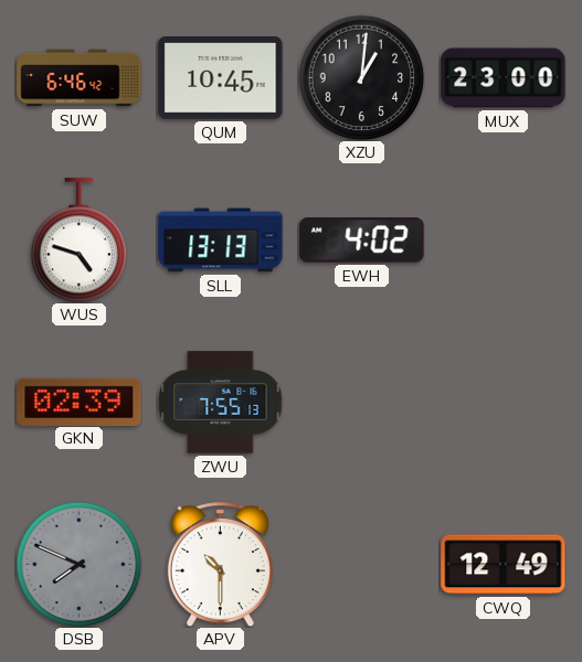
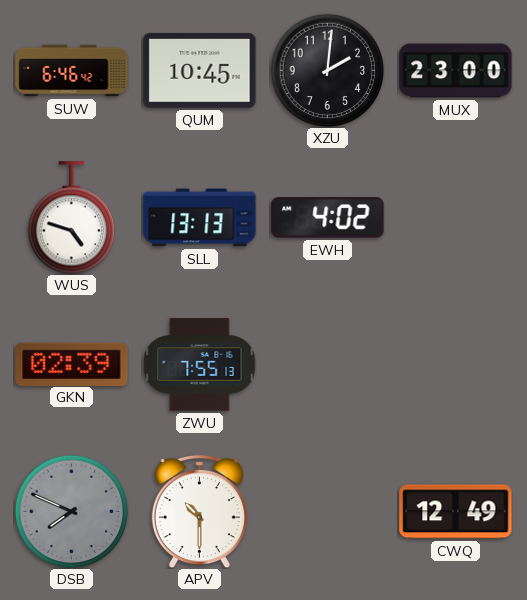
XZU: 1:01 -> 2:01 (327, 70)
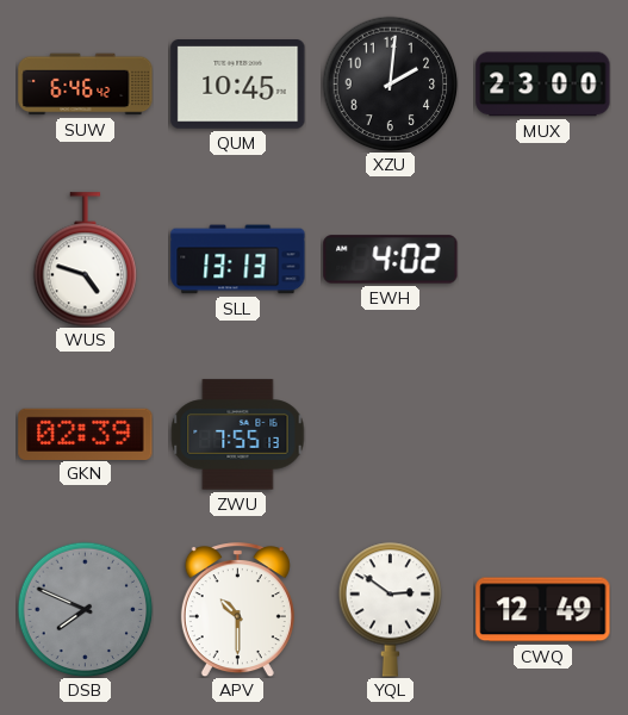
YQL: none -> 2:51 (391, 609)
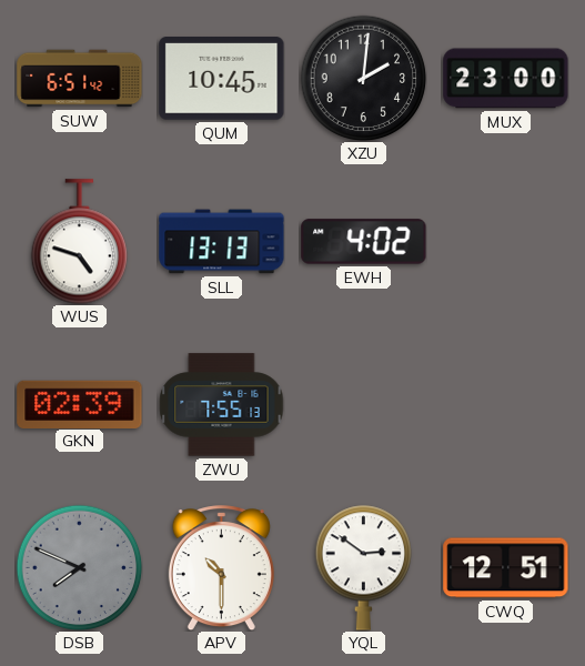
SUW: 6:46 -> 6:51 (80, 79)
CWQ: 12:49 -> 12:51 (506, 568)
